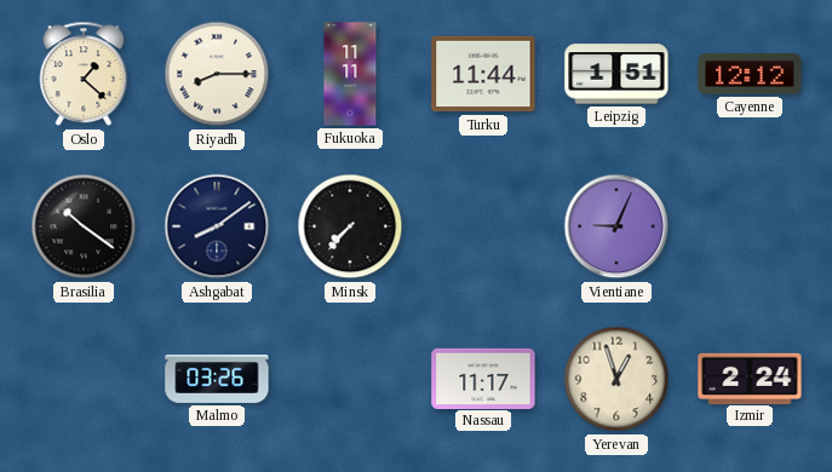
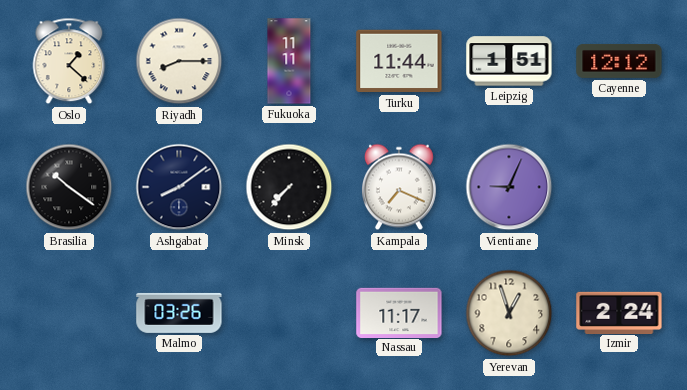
Kampala: none -> 7:19 (399, 187)
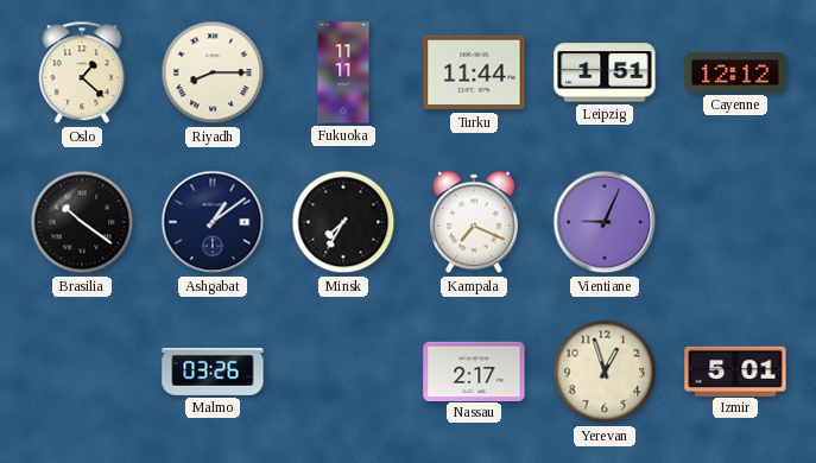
Ashgabat: 8:09 -> 1:09 (213, 222)
Minsk: 7:37 -> 7:35 (343, 222)
Nassau: 11:17 -> 2:17 (474, 370)
Izmir: 2:24 -> 5:01 (735, 370)
